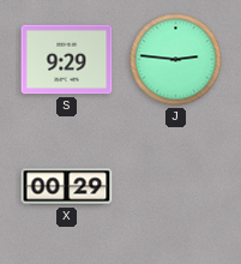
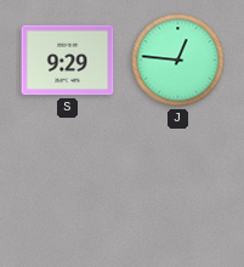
J: 2:46 -> 12:46 (178, 61)
X: 00:29 -> none (67, 187)
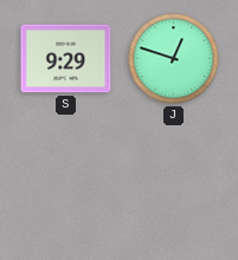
J: 12:46 -> 12:48 (174, 59)
